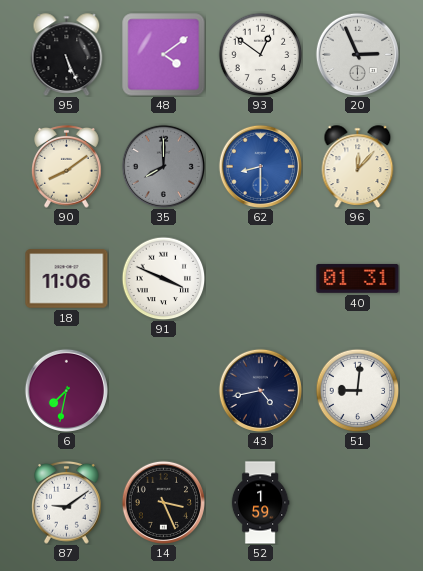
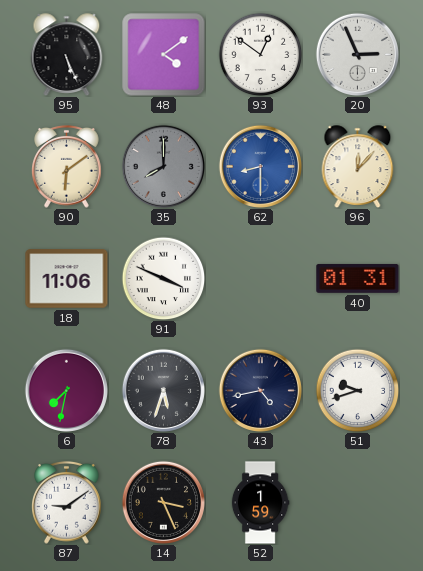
90: 8:09 -> 6:09 (67, 166)
78: none -> 5:33 (163, 390)
51: 9:01 -> 9:42 (357, 390)
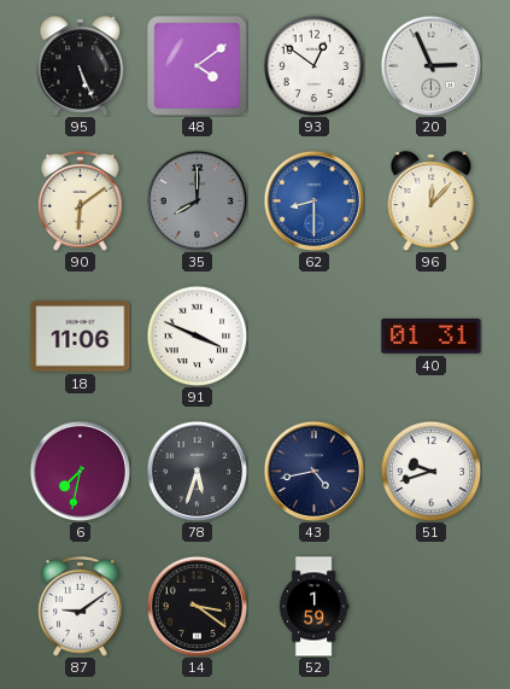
14: 3:26 -> 3:21 (197, 606)
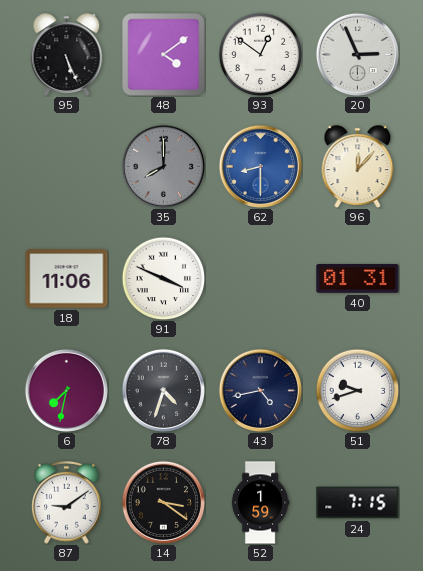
90: 6:09 -> none (81, 200)
78: 5:33 -> 4:33 (163, 390)
24: none -> 7:15 (358, 503)
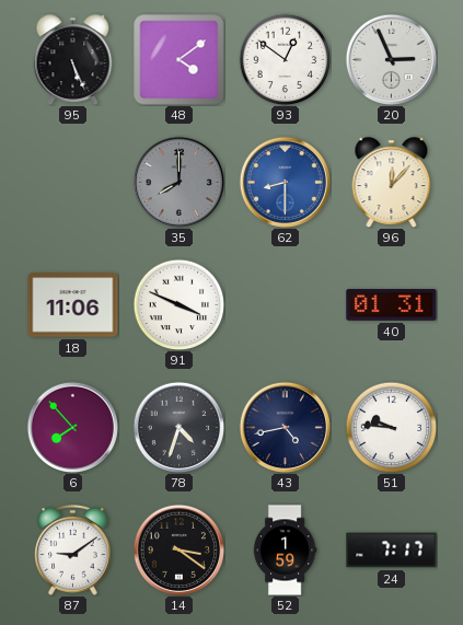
6: 7:32 -> 7:53 (72, 427)
51: 9:42 -> 9:46 (391, 427)
24: 7:15 -> 7:17 (392, 551)
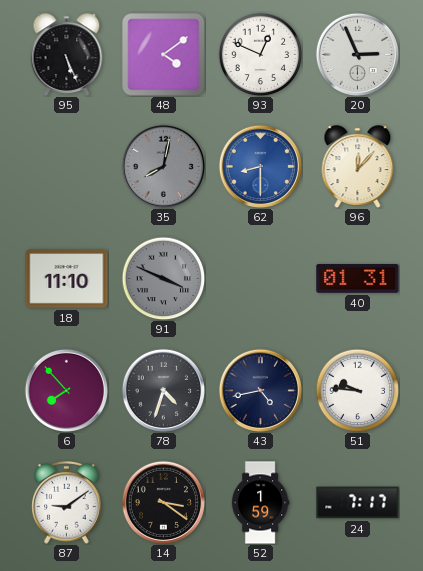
93: 12:51 -> 12:49 (260, 54)
35: 8:00 -> 8:02 (163, 166)
18: 11:06 -> 11:10 (67, 279)
91 dial: white -> grey (163, 278)
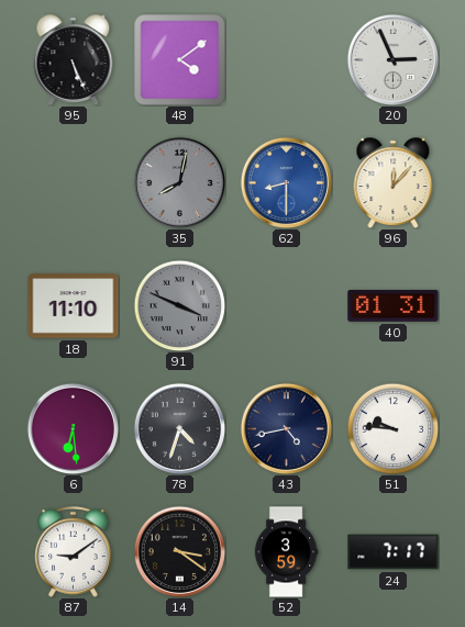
93: 12:49 -> none (260, 54)
6: 7:53 -> 6:29 (73, 428)
52: 1:59 -> 3:59 (286, 552)
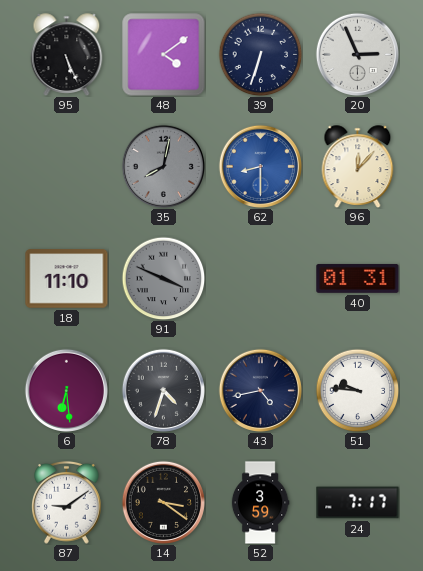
39: none -> 6:33 (260, 54)
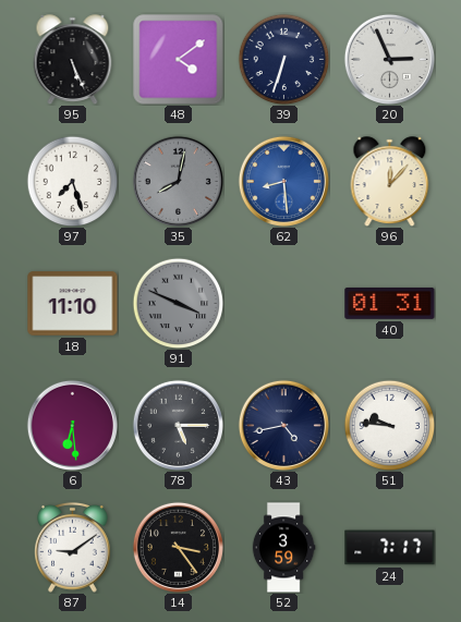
97: none -> 7:27 (72, 181)
62: 8:30 -> 8:29 (283, 181)
78: 4:33 -> 5:15 (178, 425)
14: 3:21 -> 3:24 (178, 547)
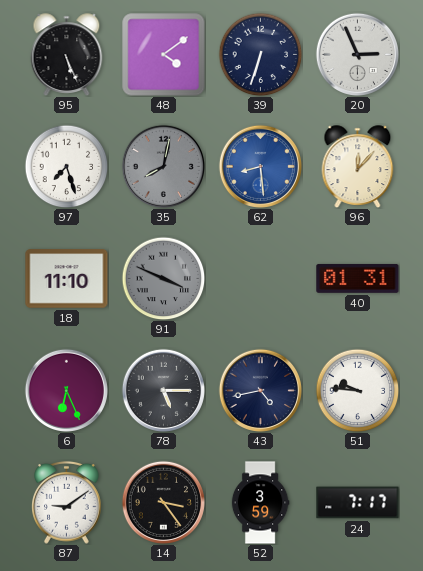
6: 6:29 -> 6:26 (66, 390)
